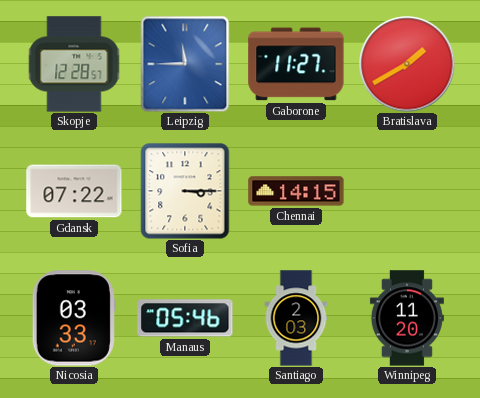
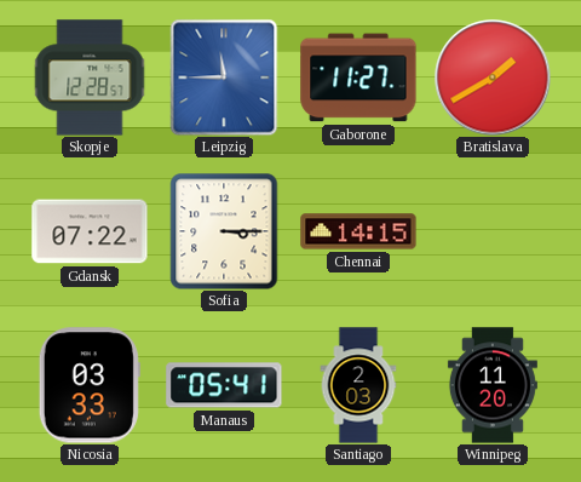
Manaus: 05:46 -> 05:41 (224, 385)
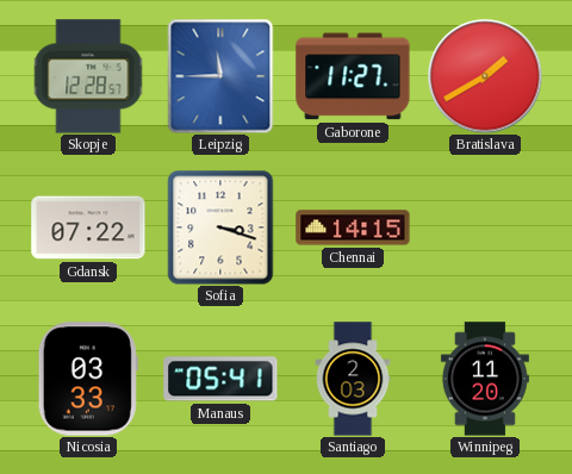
Sofia: 3:15 -> 3:18 (220, 227)
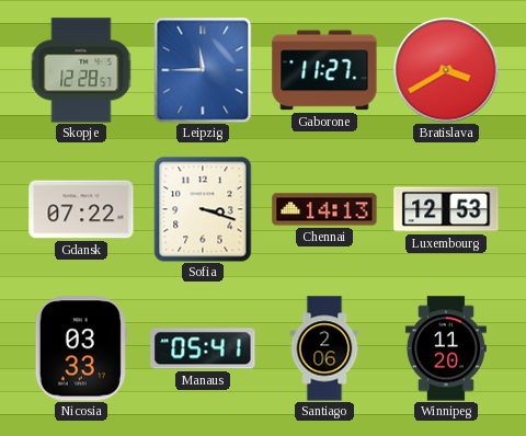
Bratislava: 1:40 -> 3:40 (446, 70)
Chennai: 14:15 -> 14:13 (324, 209)
Luxembourg: none -> 12:53 (446, 209)
Santiago: 2:03 -> 2:06 (324, 348)
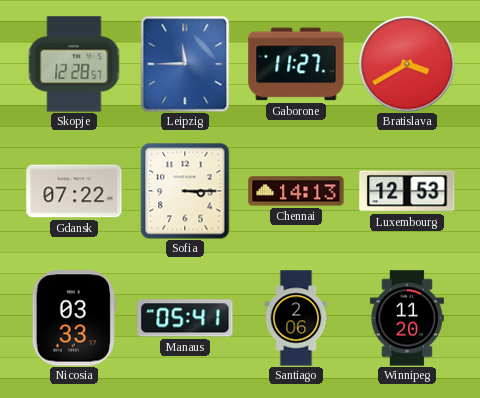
Sofia: 3:18 -> 3:15 (185, 191)
